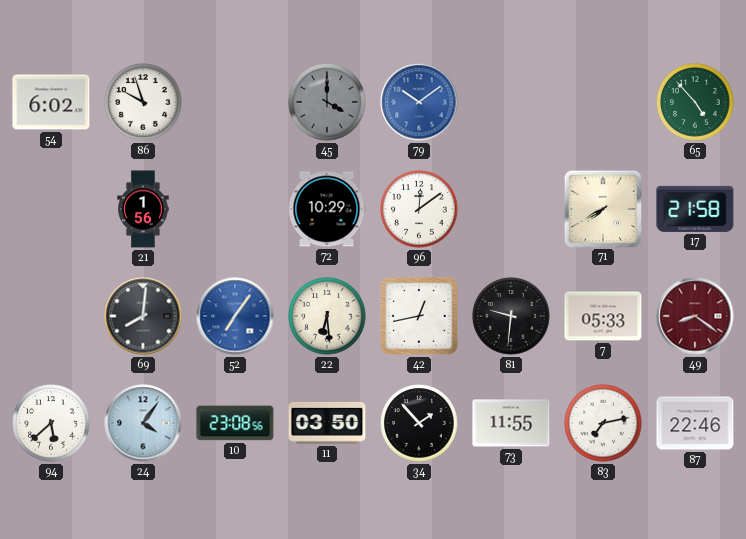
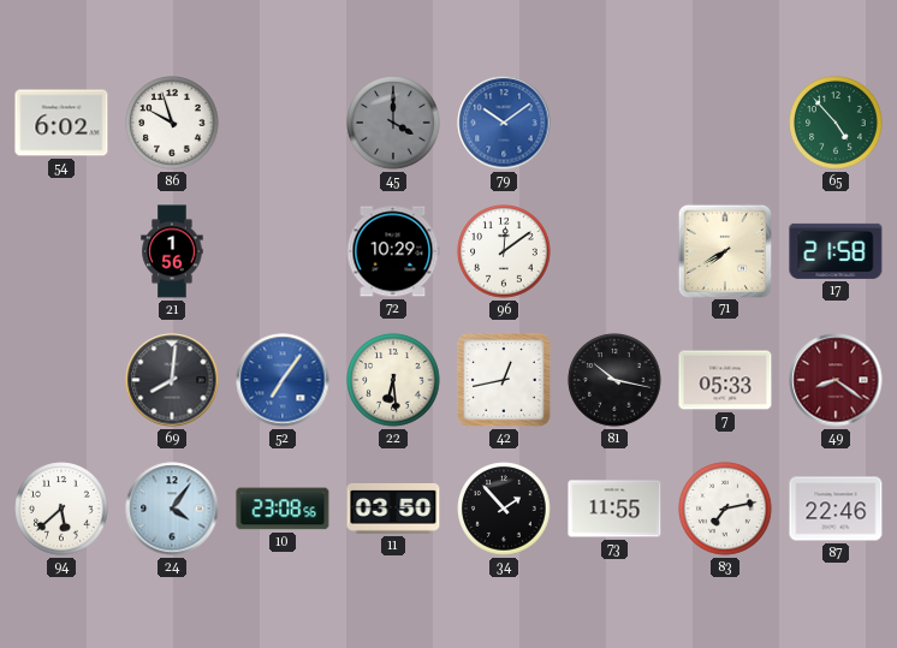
81: 9:31 -> 10:17 (614, 380)
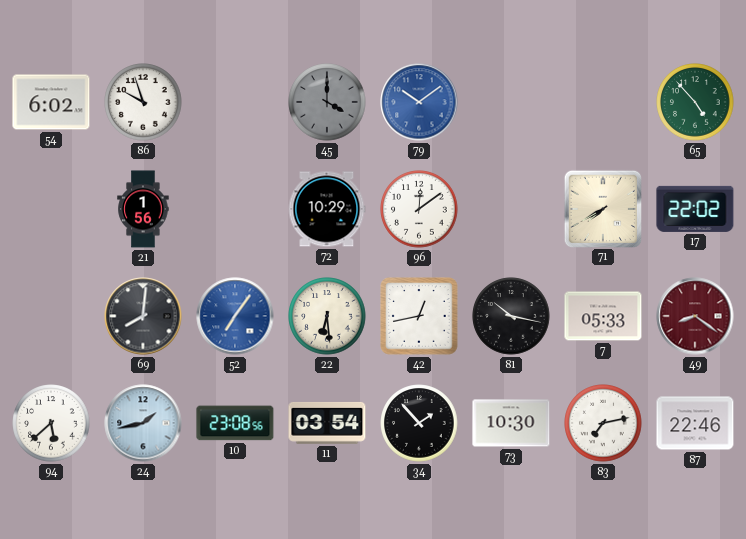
17: 21:58 -> 22:02 (695, 209)
24: 4:06 -> 1:43 (143, 423)
11: 03:50 -> 03:54 (327, 423)
73: 11:55 -> 10:30 (511, 423)
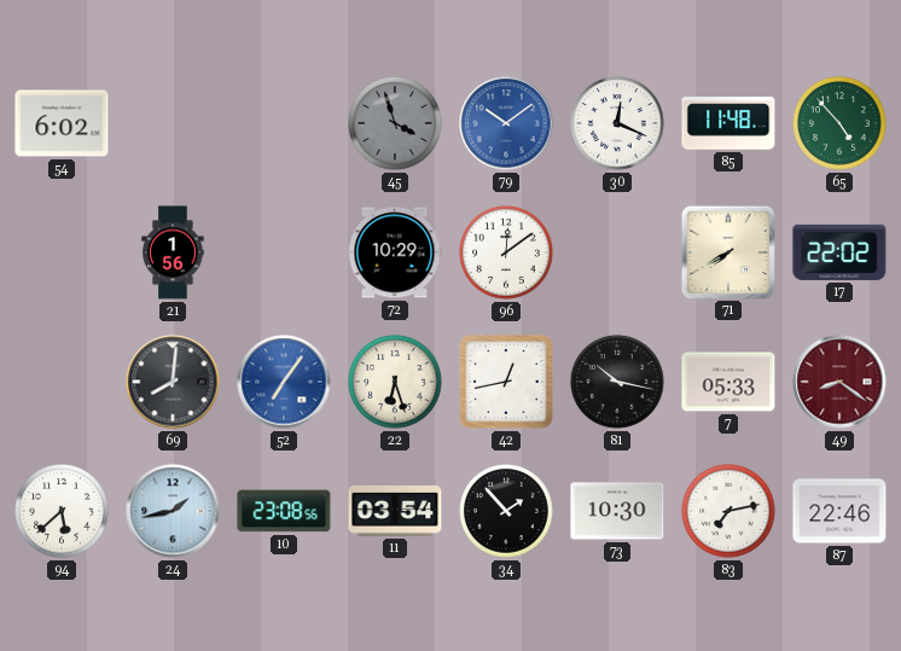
86: 9:57 -> none (143, 102)
45: 4:00 -> 3:57 (395, 123)
30: none -> 12:19 (617, 123)
85: none -> 11:48 (728, 123)
22: 6:29 -> 6:27 (395, 382)
